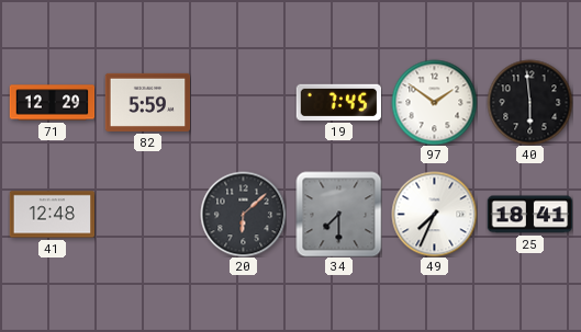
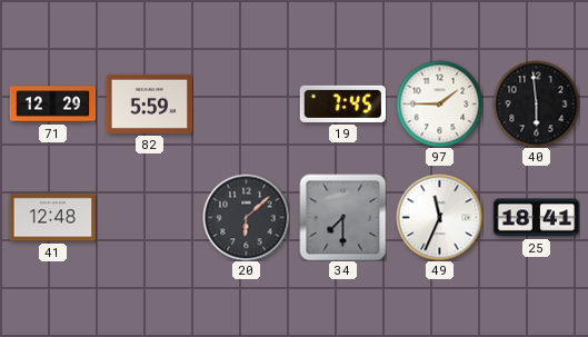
97: 1:51 -> 1:45 (439, 103)
49: 7:34 -> 11:34 (439, 217)
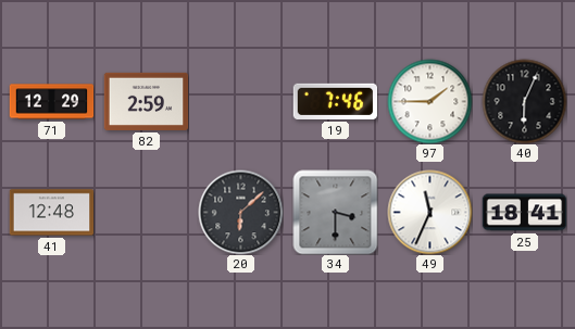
82: 5:59 -> 2:59 (146, 101)
19: 7:45 -> 7:46 (335, 101)
40: 5:59 -> 6:04 (524, 101)
34: 7:30 -> 3:30 (335, 212)
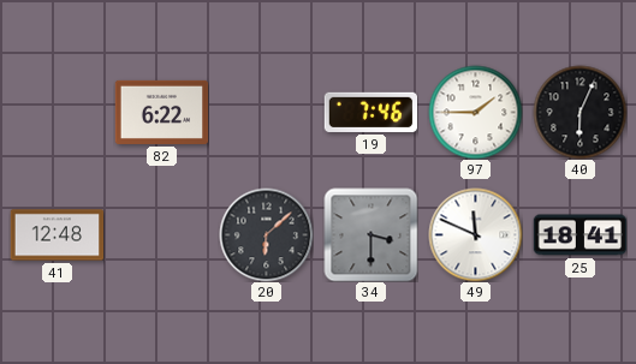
71: 12:29 -> none (51, 102)
82: 2:59 -> 6:22 (161, 112)
49: 11:34 -> 11:49 (475, 234)
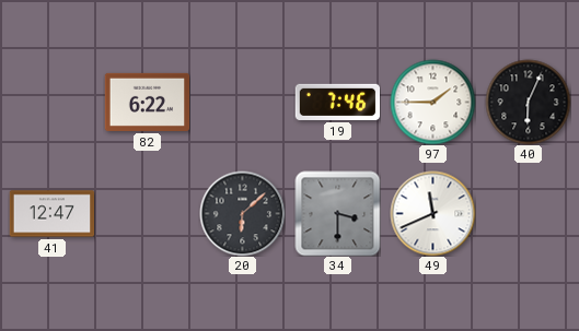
41: 12:48 -> 12:47 (51, 214)
49: 11:49 -> 11:41 (432, 213)
25: 18:41 -> none (579, 235)
